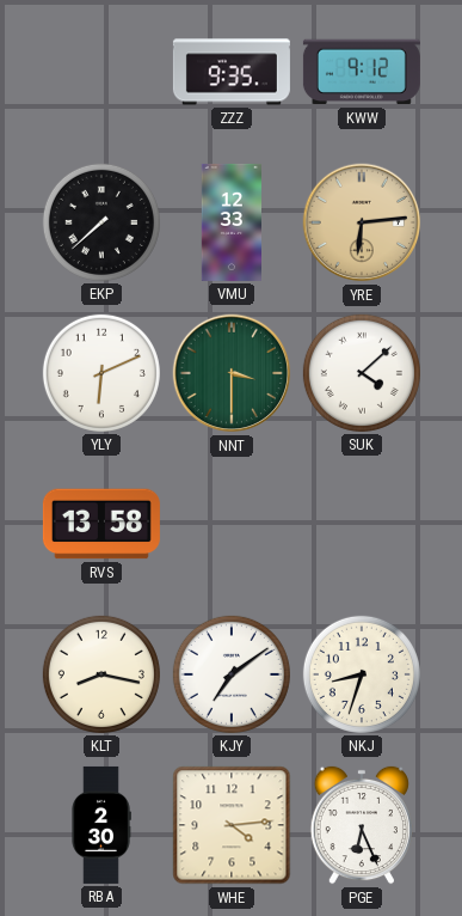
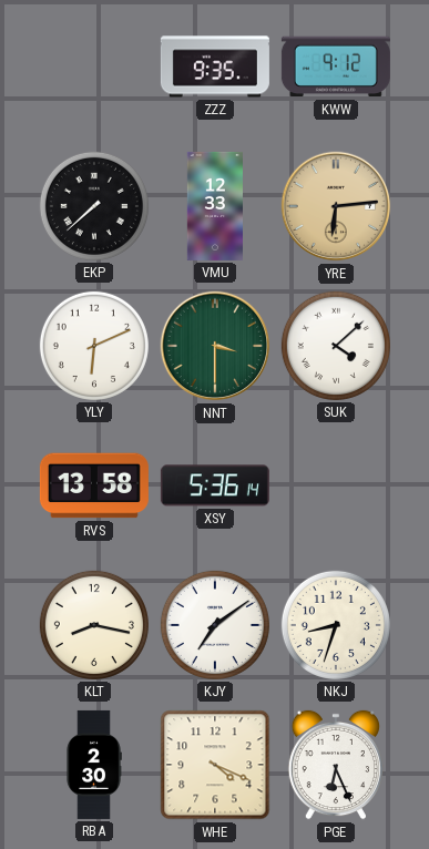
XSY: none -> 5:36 (215, 485)
WHE: 4:14 -> 4:19 (215, 765)
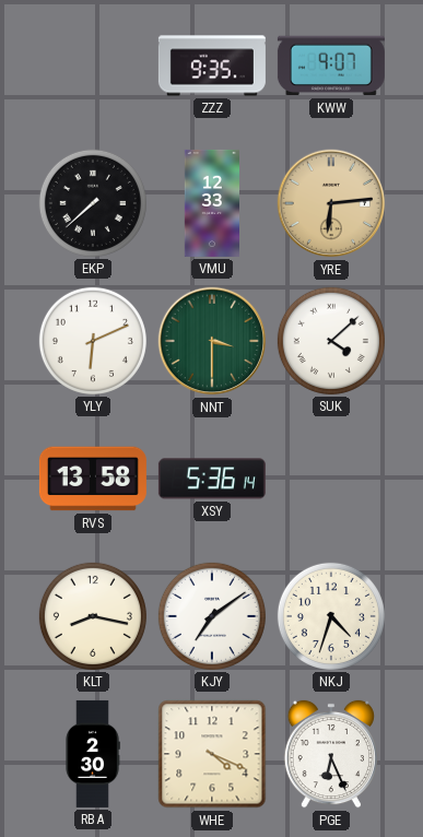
KWW: 9:12 -> 9:07 (331, 66)
NKJ: 8:33 -> 4:33 (331, 616)
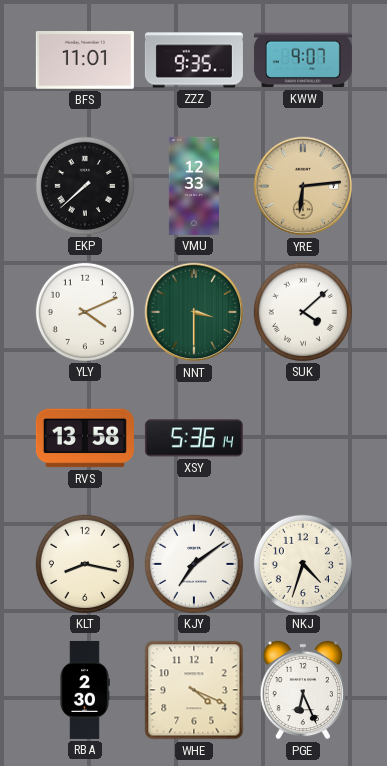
BFS: none -> 11:01 (85, 61)
YLY: 6:11 -> 4:11 (85, 312)
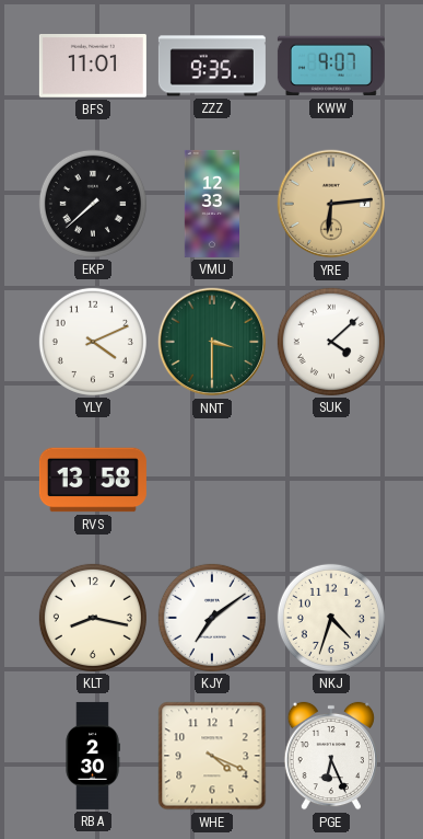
XSY: 5:36 -> none (194, 438)
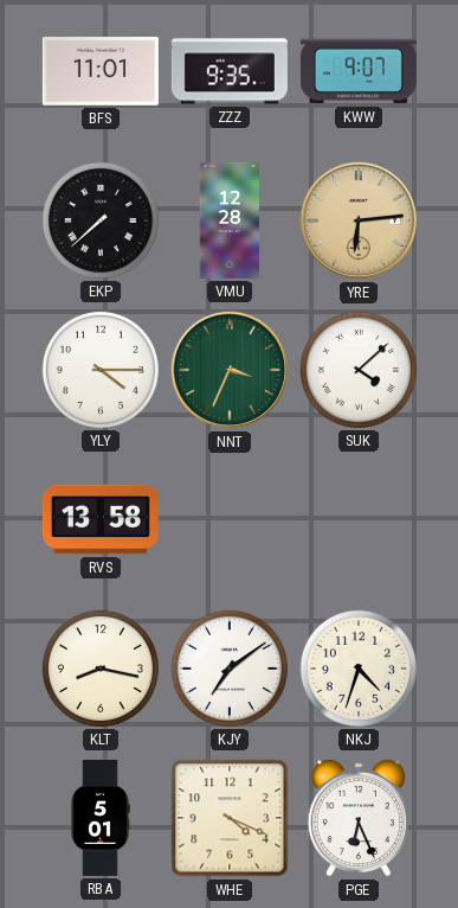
VMU: 12:33 -> 12:28 (228, 220)
YLY: 4:11 -> 4:15 (101, 370)
NNT: 3:30 -> 3:34 (230, 370)
RBA: 2:30 -> 5:01 (101, 818)
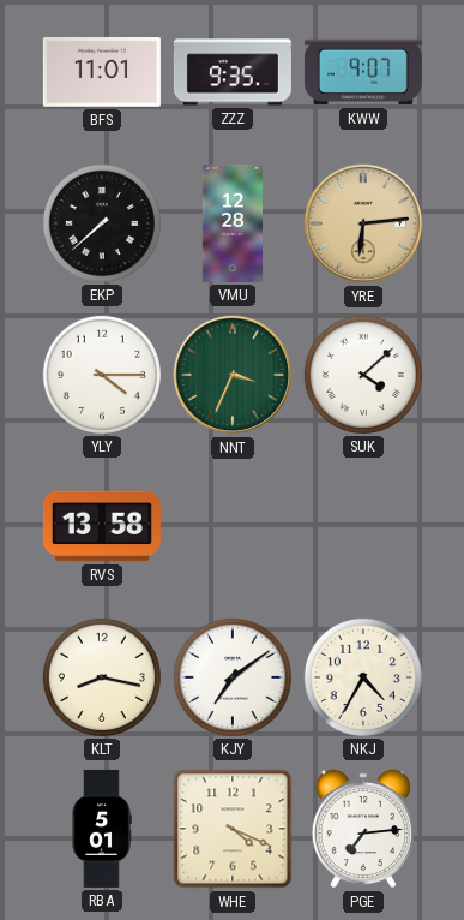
NKJ: 4:33 -> 4:35 (363, 677)
PGE: 6:26 -> 7:14 (363, 829)
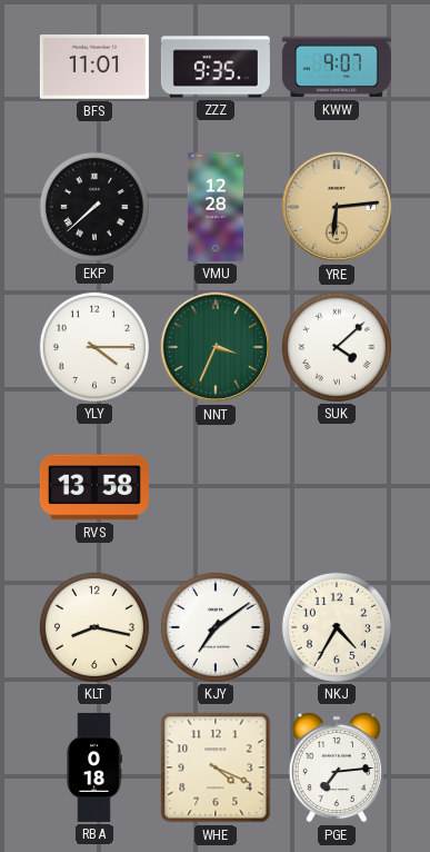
RBA: 5:01 -> 0:18 (94, 767)
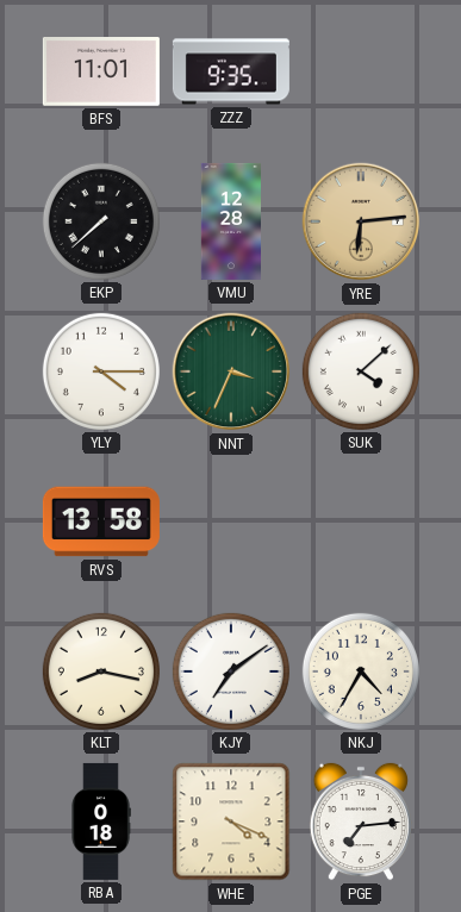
KWW: 9:07 -> none (337, 67)
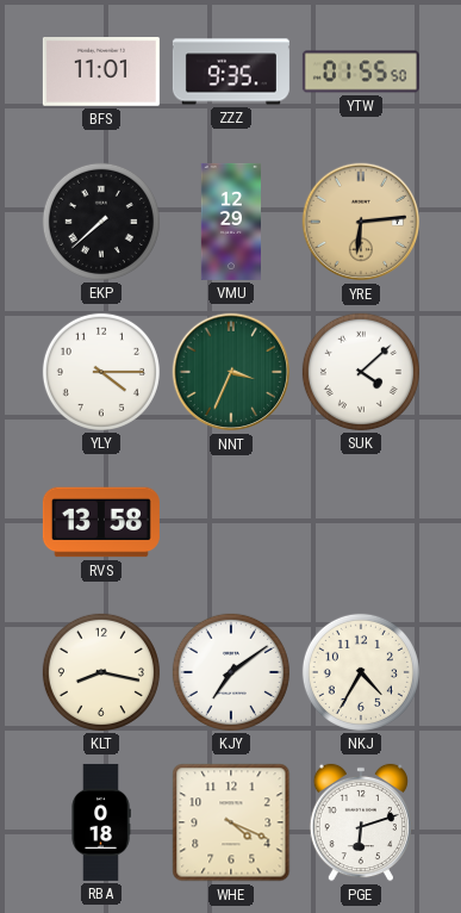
YTW: none -> 01:55 (361, 72)
VMU: 12:28 -> 12:29 (230, 222)
PGE: 7:14 -> 6:12 (361, 822)
